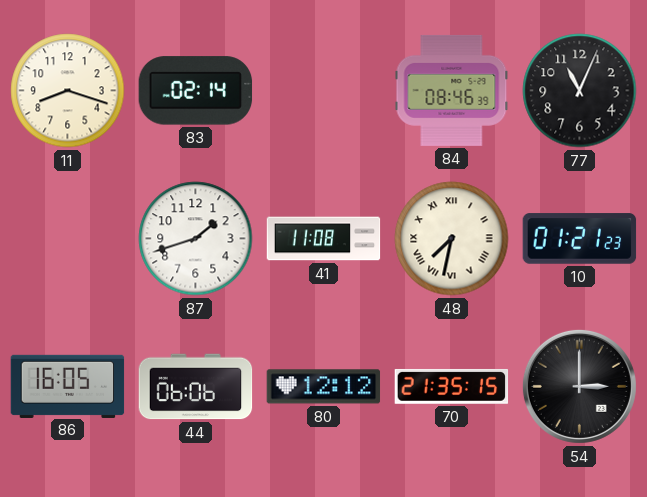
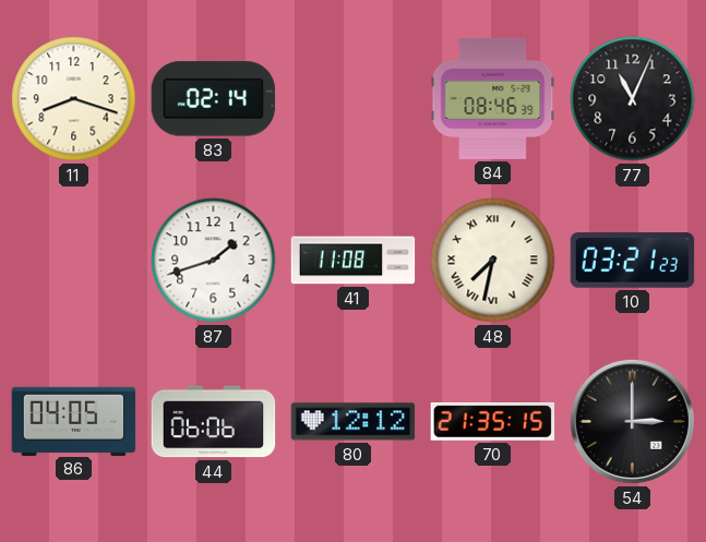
10: 01:21 -> 03:21 (633, 261)
86: 16:05 -> 04:05 (74, 421)
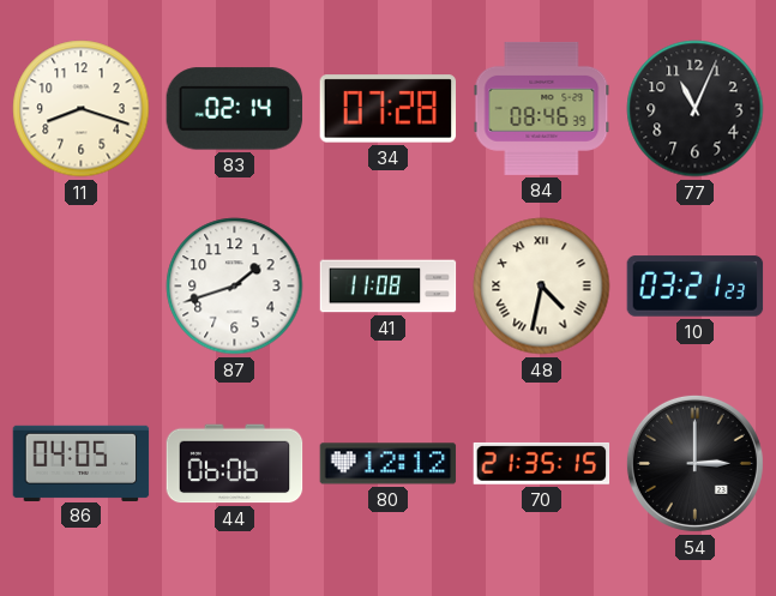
34: none -> 07:28 (389, 109)
48: 7:32 -> 4:32 (542, 287)
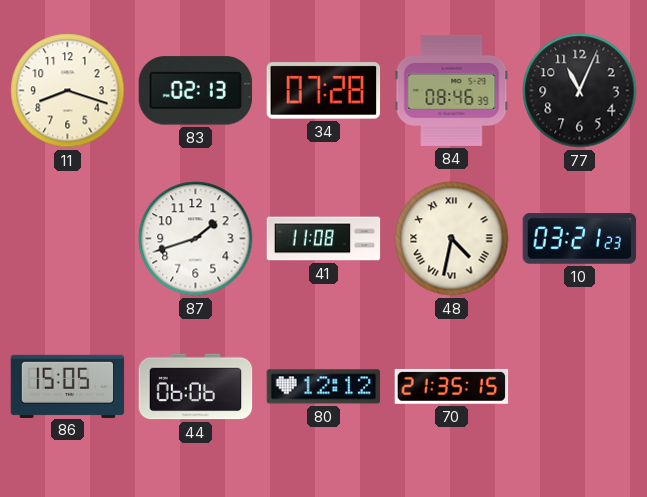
83: 02:14 -> 02:13 (196, 91)
86: 04:05 -> 15:05 (68, 386)
54: 3:00 -> none (694, 463)
